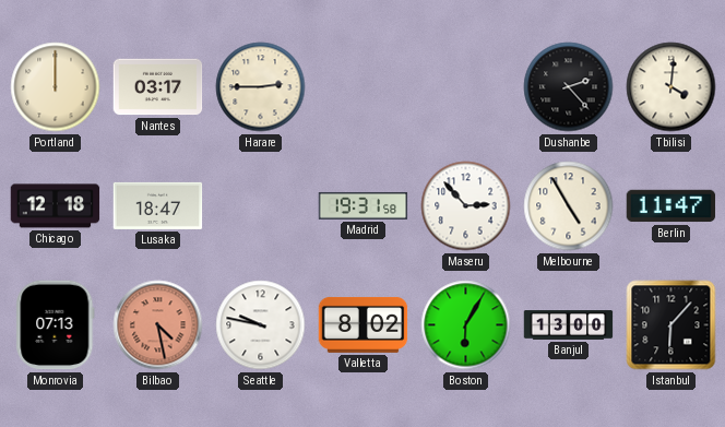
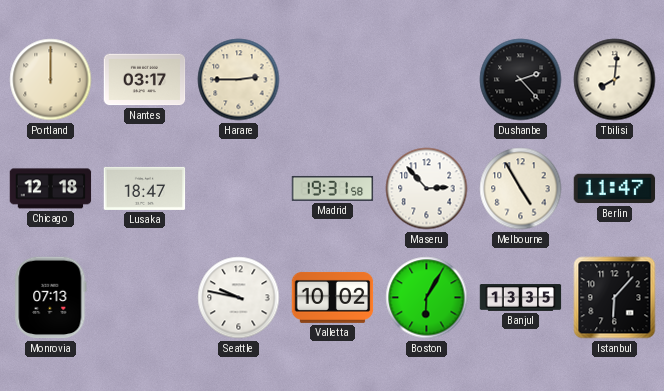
Tbilisi: 4:01 -> 8:01 (615, 80)
Bilbao: 4:28 -> none (158, 325)
Valletta: 8:02 -> 10:02 (333, 297)
Banjul: 13:00 -> 13:35 (521, 298)
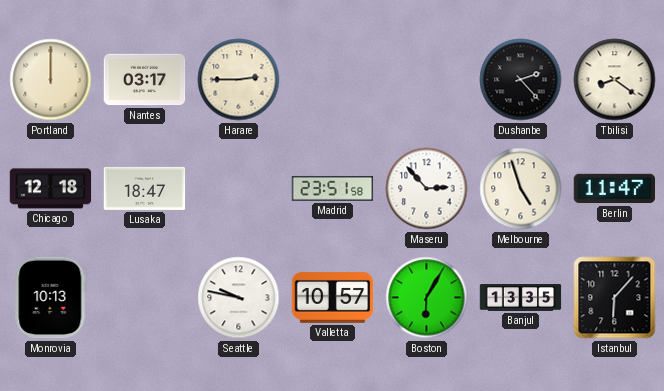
Tbilisi: 8:01 -> 8:21 (615, 80)
Madrid: 19:31 -> 23:51 (333, 188)
Melbourne: 4:55 -> 4:57 (521, 189)
Monrovia: 07:13 -> 10:13 (51, 298)
Valletta: 10:02 -> 10:57 (333, 297)
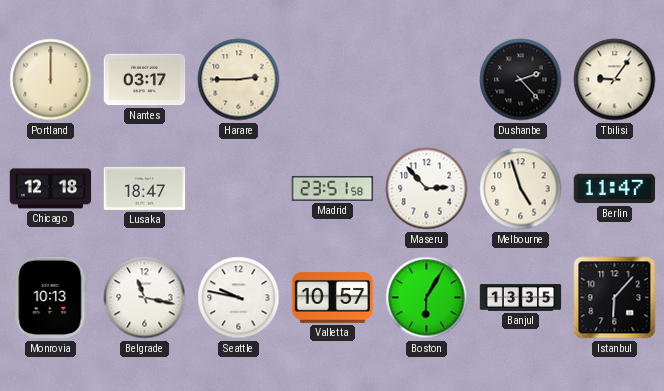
Tbilisi: 8:21 -> 9:06 (615, 80)
Belgrade: none -> 11:17 (145, 298)
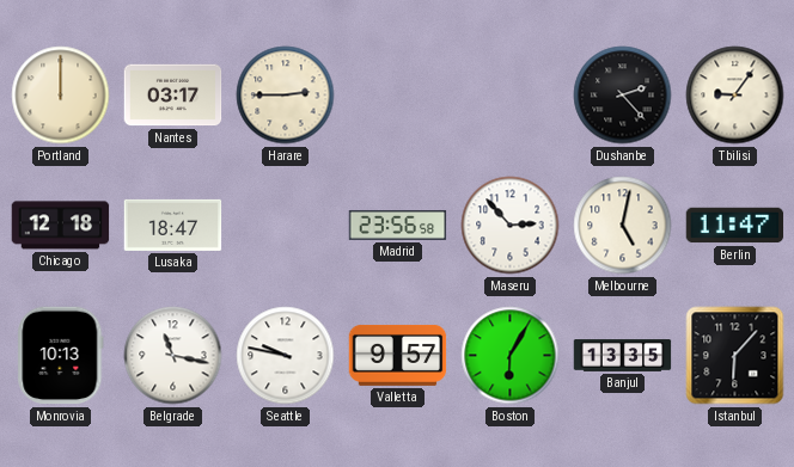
Madrid: 23:51 -> 23:56 (398, 225)
Melbourne: 4:57 -> 5:02 (623, 226)
Valletta: 10:57 -> 9:57 (398, 355)
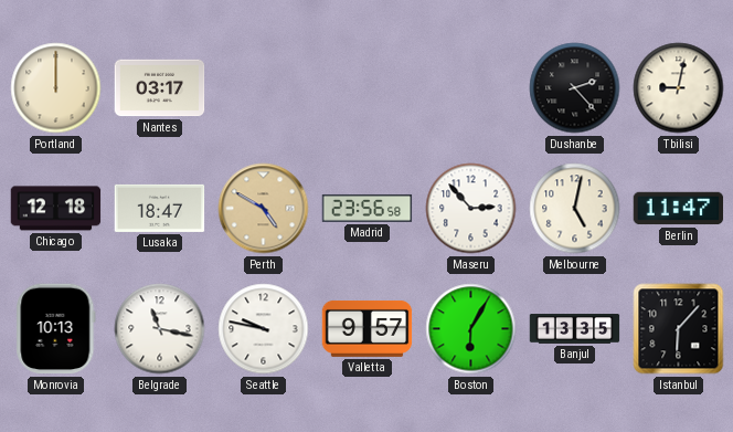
Harare: 2:45 -> none (286, 96)
Tbilisi: 9:06 -> 9:02 (679, 88)
Perth: none -> 4:50 (264, 209)
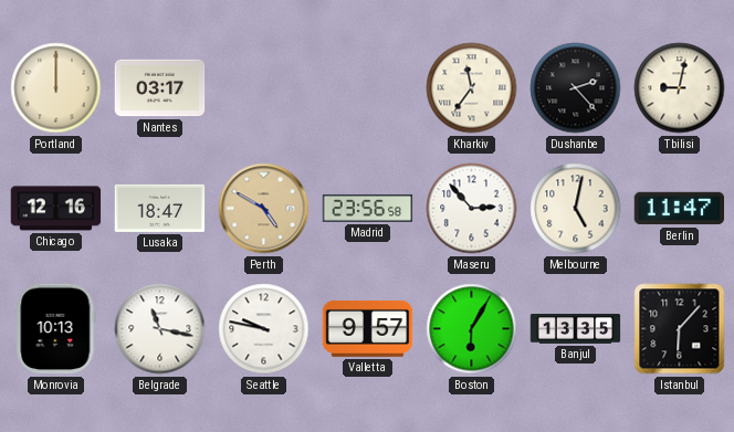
Kharkiv: none -> 11:36 (472, 88)
Chicago: 12:18 -> 12:16 (56, 209)
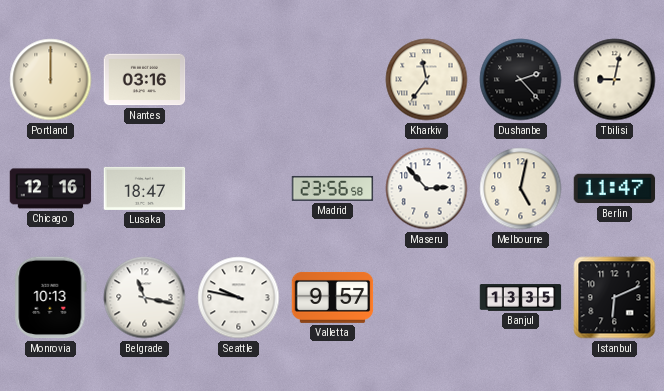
Nantes: 03:17 -> 03:16 (145, 80)
Perth: 4:50 -> none (264, 209)
Boston: 6:05 -> none (472, 329)
Istanbul: 6:07 -> 6:11 (615, 298)
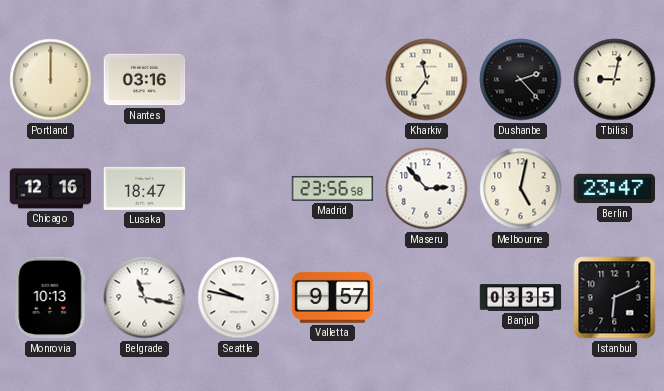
Berlin: 11:47 -> 23:47 (615, 189)
Banjul: 13:35 -> 03:35 (521, 298)
